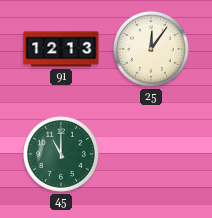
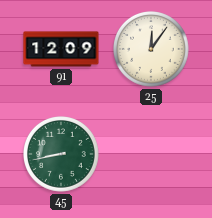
91: 12:13 -> 12:09 (61, 49)
45: 11:00 -> 8:43 (62, 155)
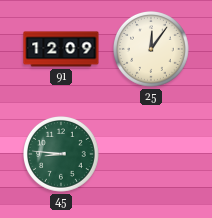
45: 8:43 -> 8:46 (62, 155)
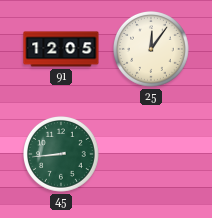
91: 12:09 -> 12:05 (61, 49)
45: 8:46 -> 8:44 (62, 155)
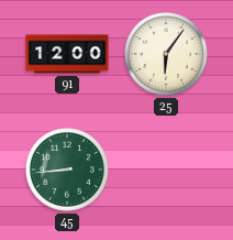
91: 12:05 -> 12:00 (67, 54)
25: 12:06 -> 6:06 (167, 55)
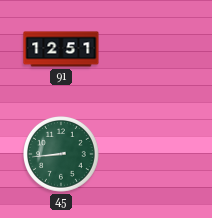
91: 12:00 -> 12:51 (61, 49)
25: 6:06 -> none (167, 55)
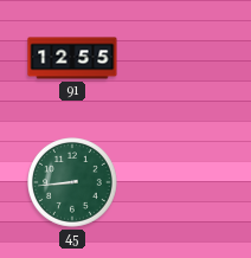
91: 12:51 -> 12:55 (72, 58)
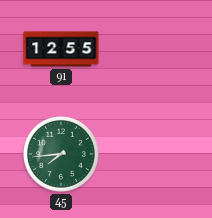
45: 8:44 -> 7:44 (62, 155)
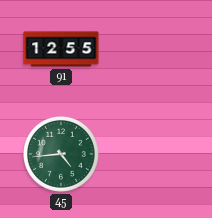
45: 7:44 -> 4:44 (62, 155)
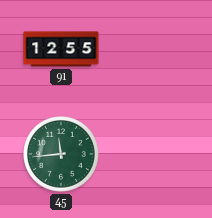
45: 4:44 -> 11:44 (62, 155)
